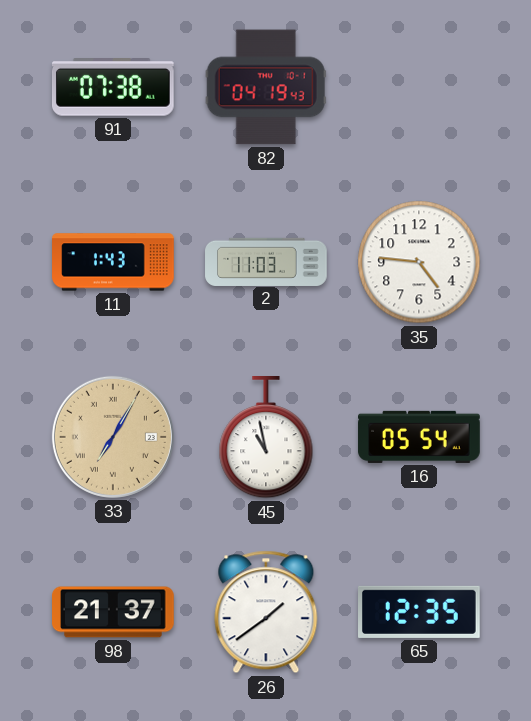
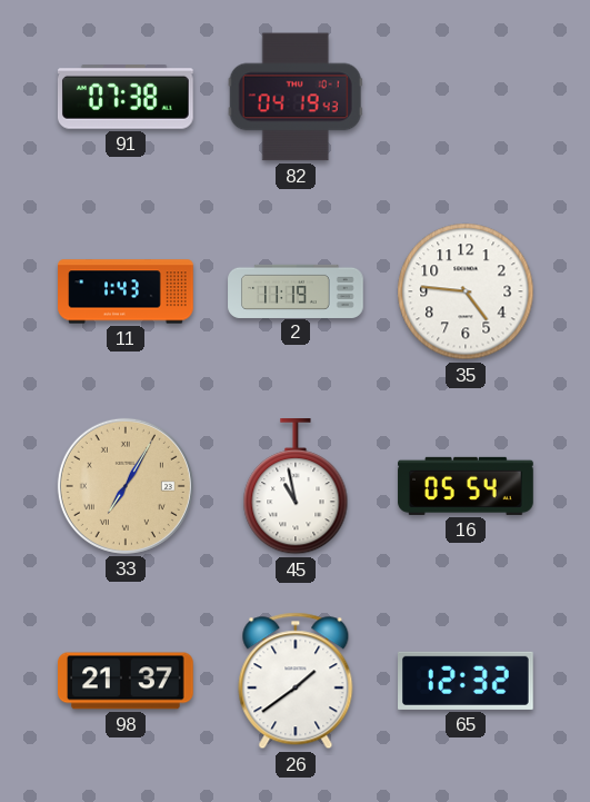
2: 11:03 -> 11:19 (296, 290)
65: 12:35 -> 12:32 (467, 681)
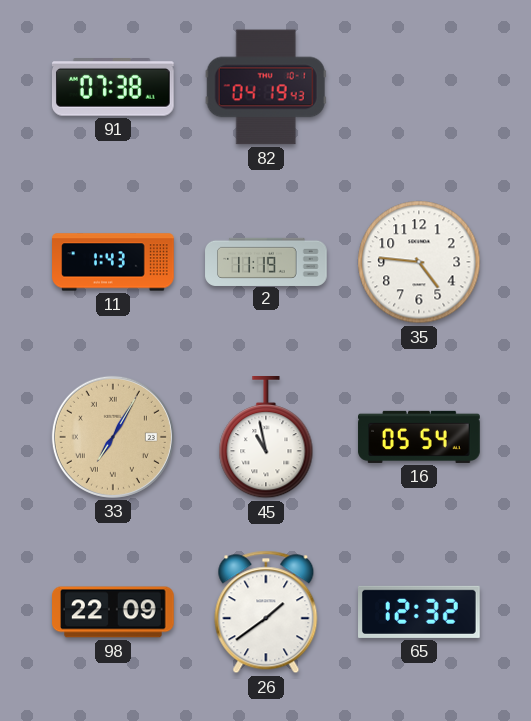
98: 21:37 -> 22:09 (114, 612)
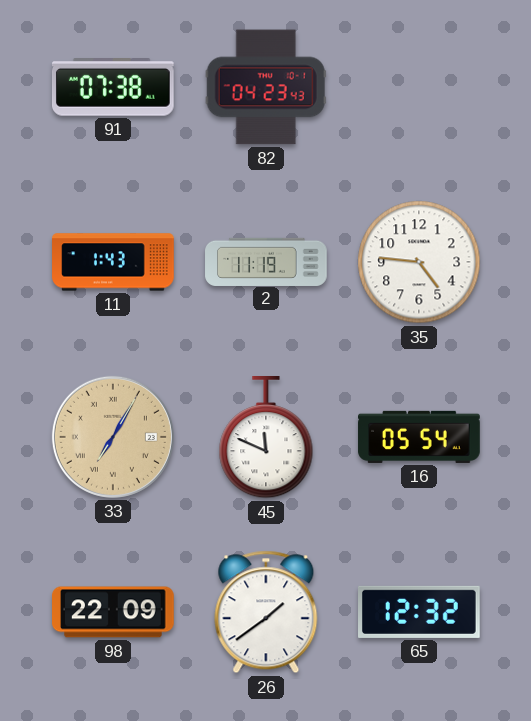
82: 04:19 -> 04:23 (266, 87)
45: 10:58 -> 11:49 (266, 438)
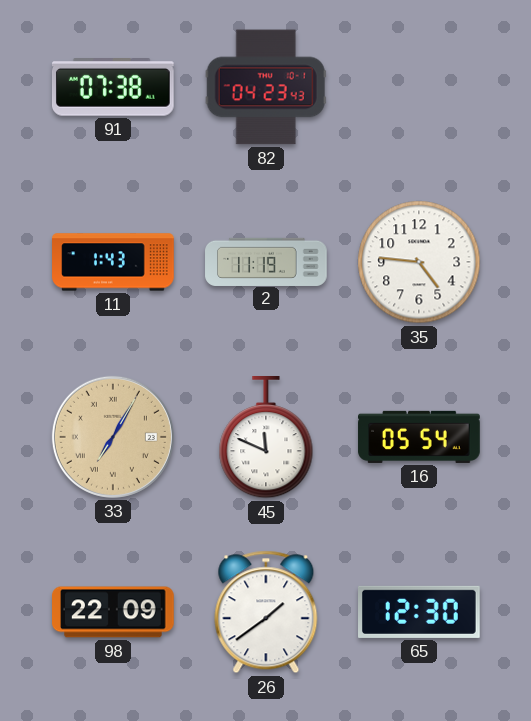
65: 12:32 -> 12:30 (420, 612)
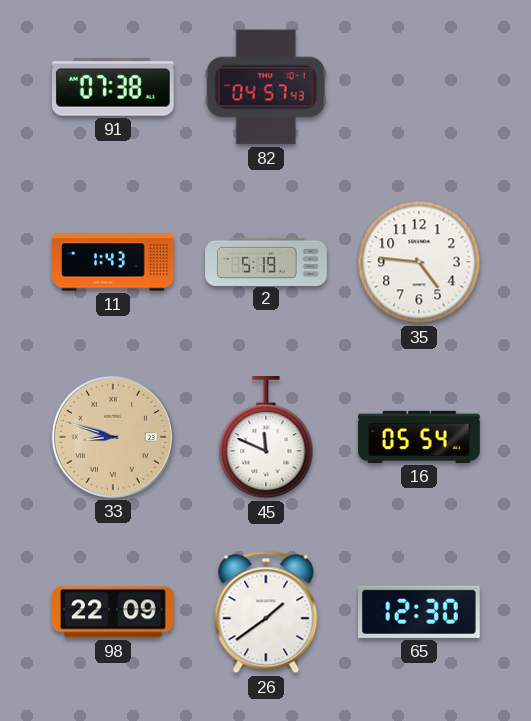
82: 04:23 -> 04:57 (266, 87)
2: 11:19 -> 5:19 (266, 261)
33: 7:05 -> 8:48 (113, 437)
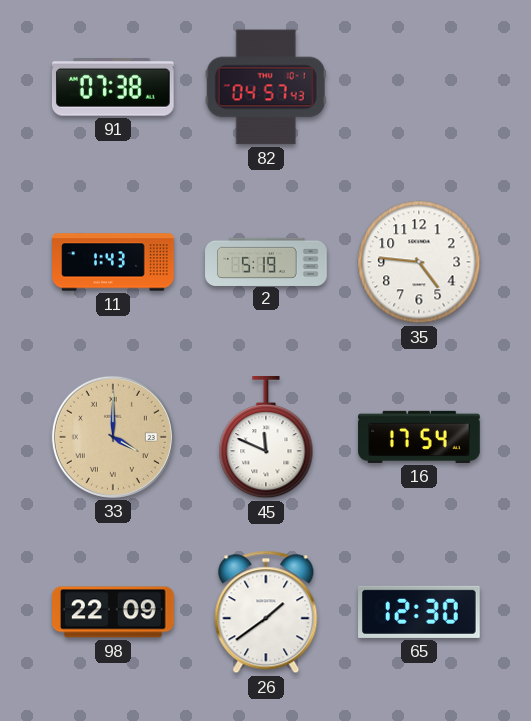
33: 8:48 -> 4:00 (113, 437)
16: 05:54 -> 17:54 (419, 437)
